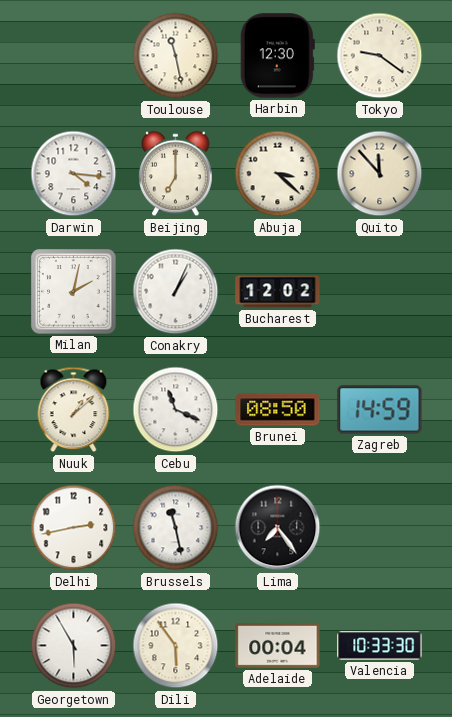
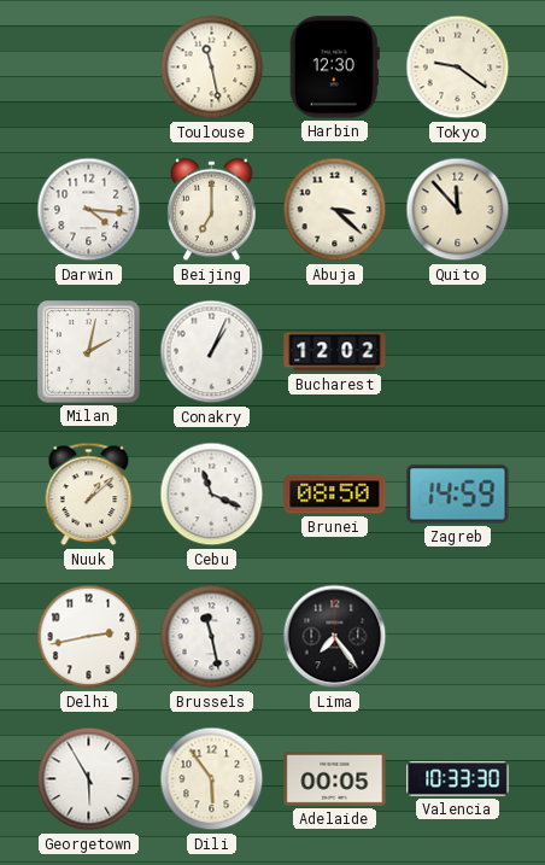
Adelaide: 00:04 -> 00:05 (335, 779)
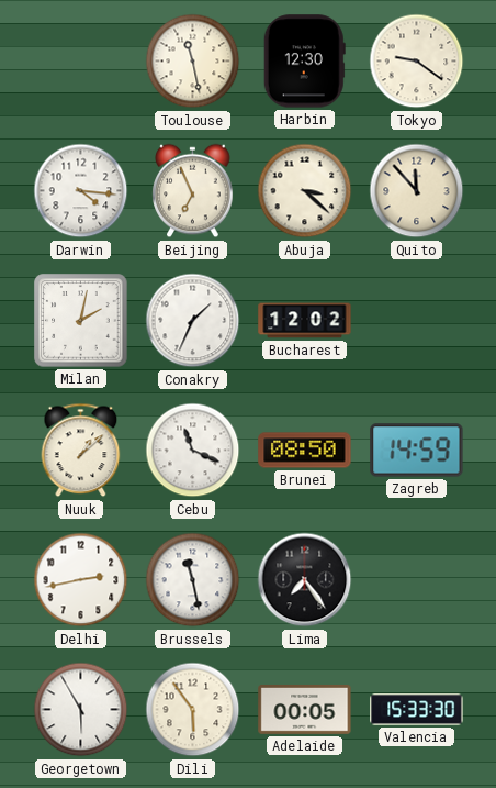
Beijing: 7:00 -> 6:56 (193, 191)
Conakry: 1:04 -> 1:34 (193, 321)
Valencia: 10:33 -> 15:33 (417, 710)
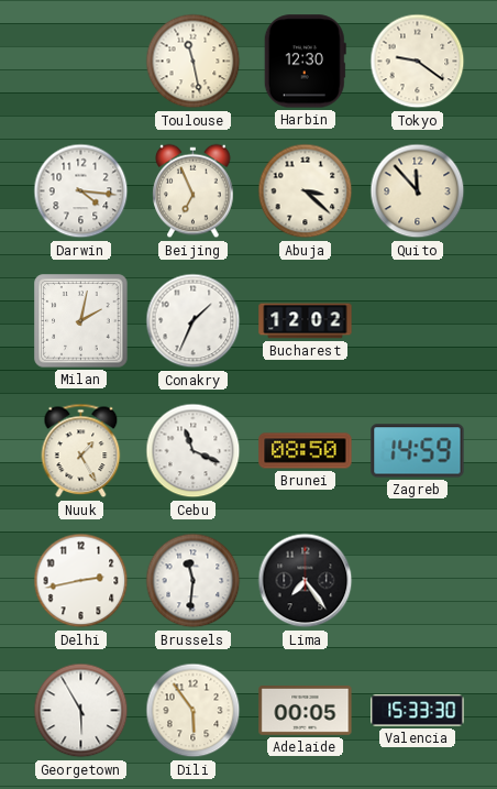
Nuuk: 1:08 -> 1:25 (81, 451)
Brussels: 11:28 -> 11:31 (194, 581)
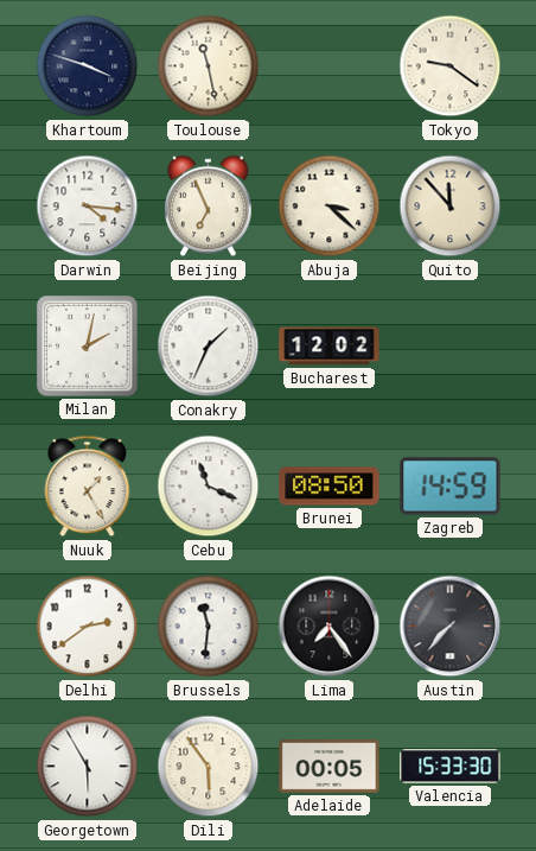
Khartoum: none -> 3:48 (88, 66)
Harbin: 12:30 -> none (305, 62)
Delhi: 2:43 -> 2:39 (88, 627)
Austin: none -> 7:37 (451, 627)
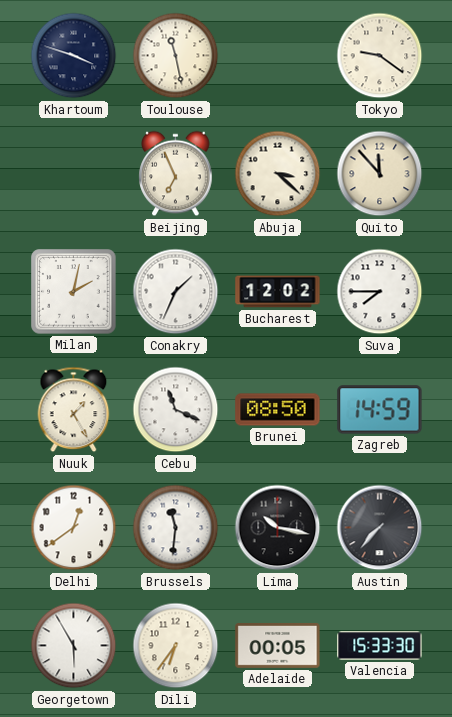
Darwin: 4:16 -> none (88, 207)
Suva: none -> 7:45 (380, 292)
Delhi: 2:39 -> 12:39 (74, 528)
Lima: 7:24 -> 10:17 (278, 528)
Dili: 5:54 -> 6:36 (176, 646)
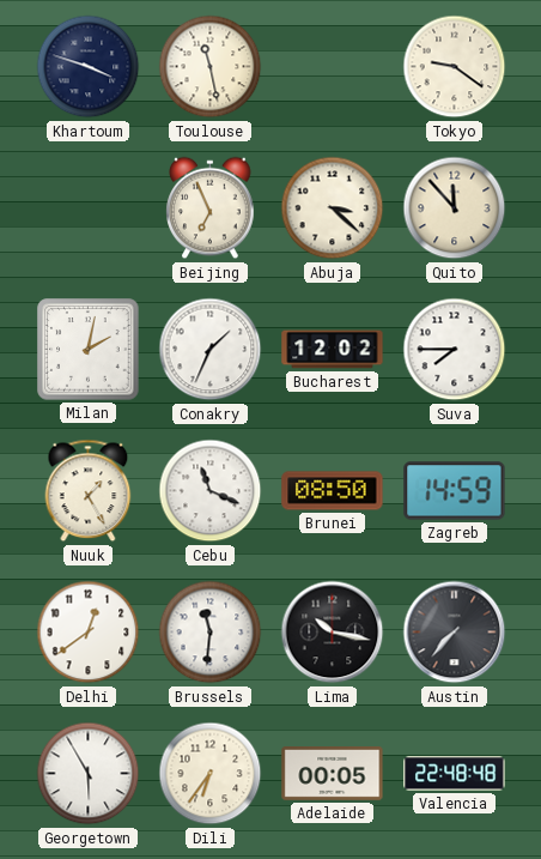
Valencia: 15:33 -> 22:48 (455, 774)
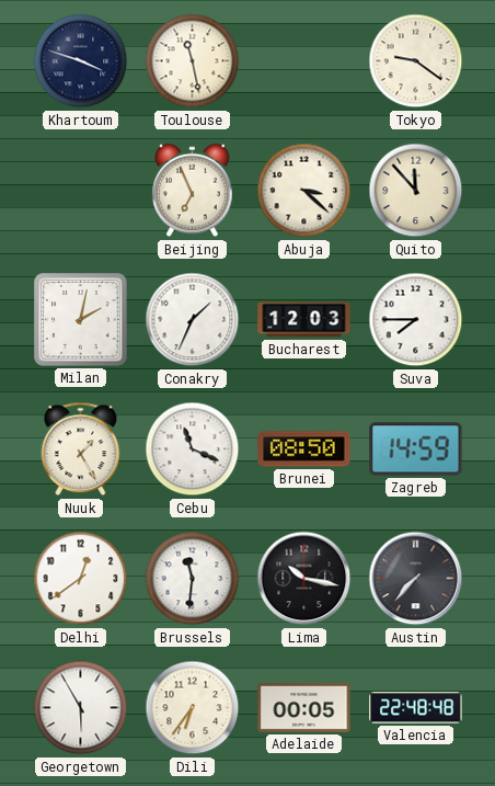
Bucharest: 12:02 -> 12:03 (304, 320)
